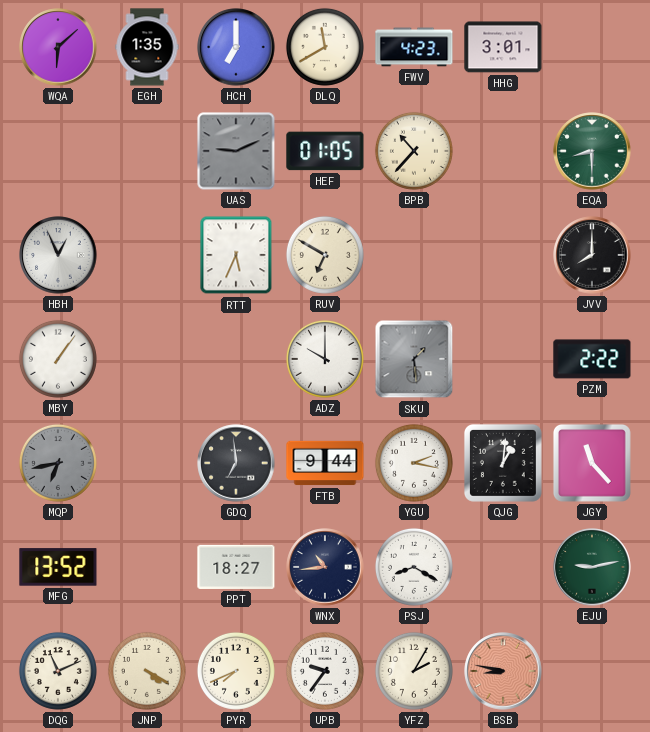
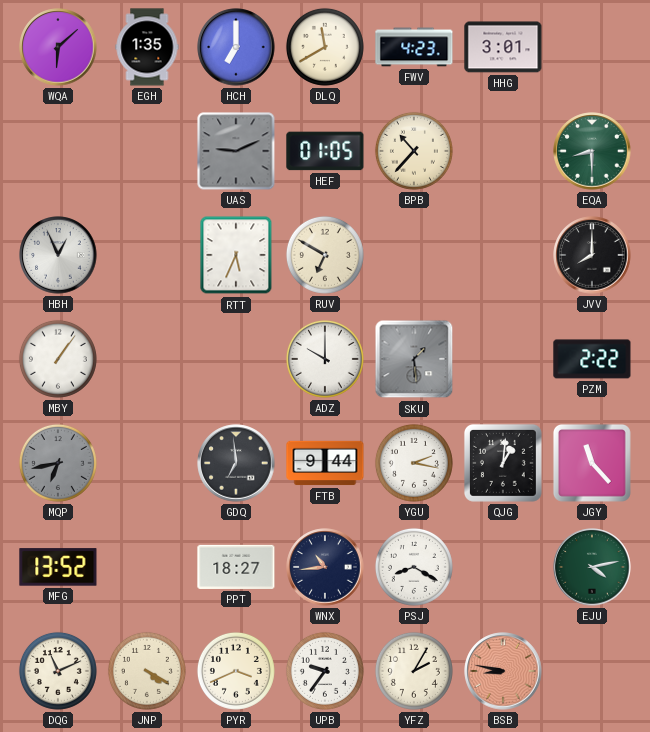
EJU: 9:13 -> 4:13 (592, 567)
PYR: 7:41 -> 3:41 (236, 671)
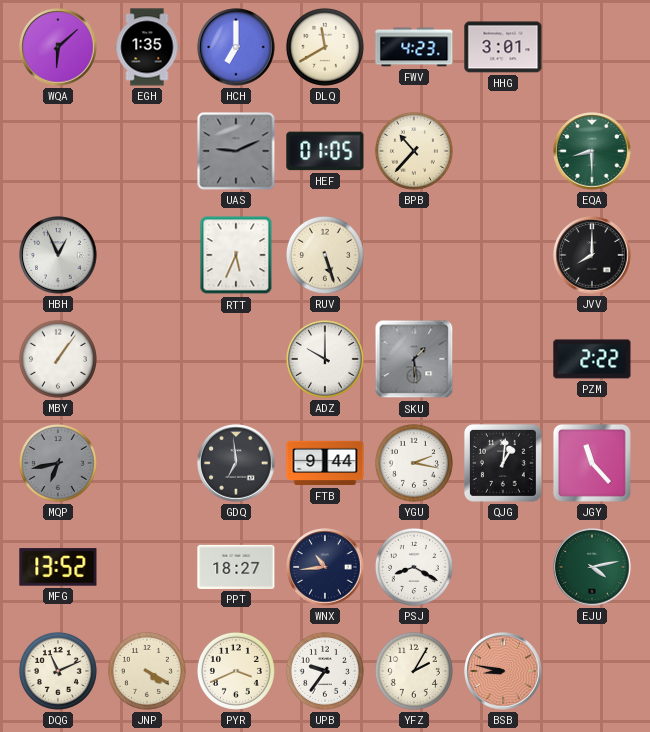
RUV: 6:50 -> 5:27 (325, 255)
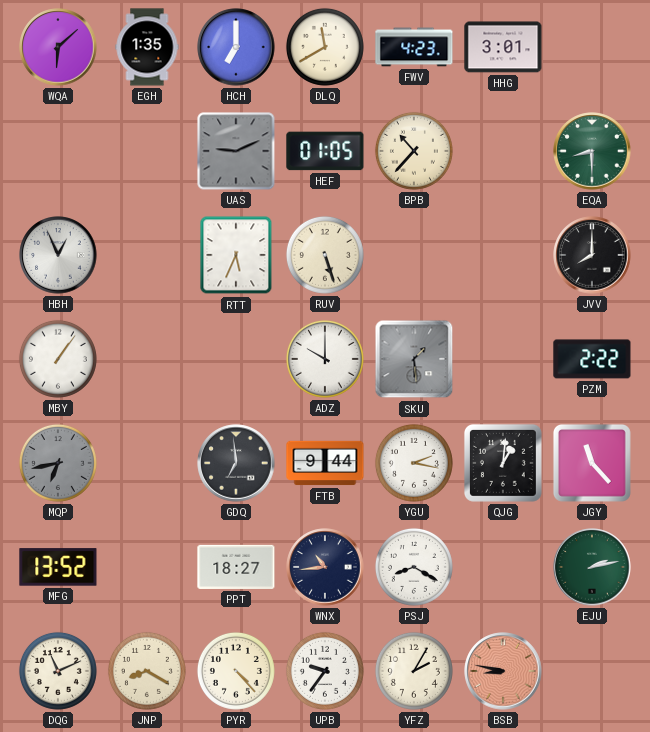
EJU: 4:13 -> 2:13 (592, 567)
JNP: 4:20 -> 8:20 (147, 671)
PYR: 3:41 -> 4:23 (236, 671)
